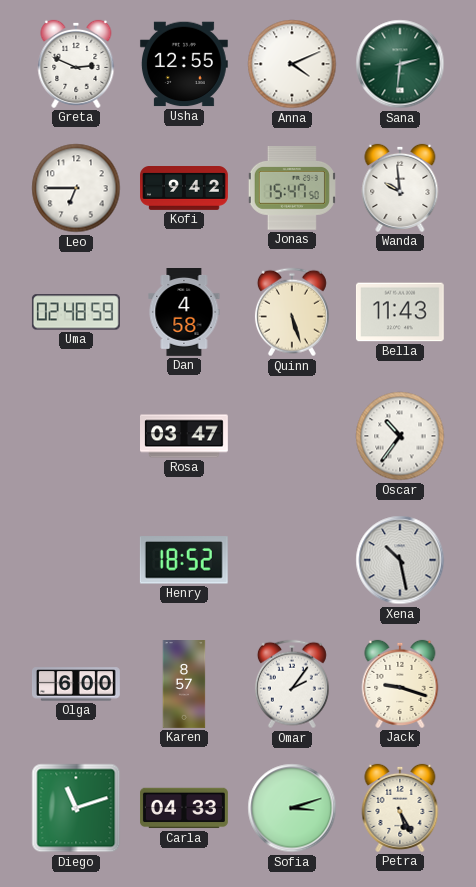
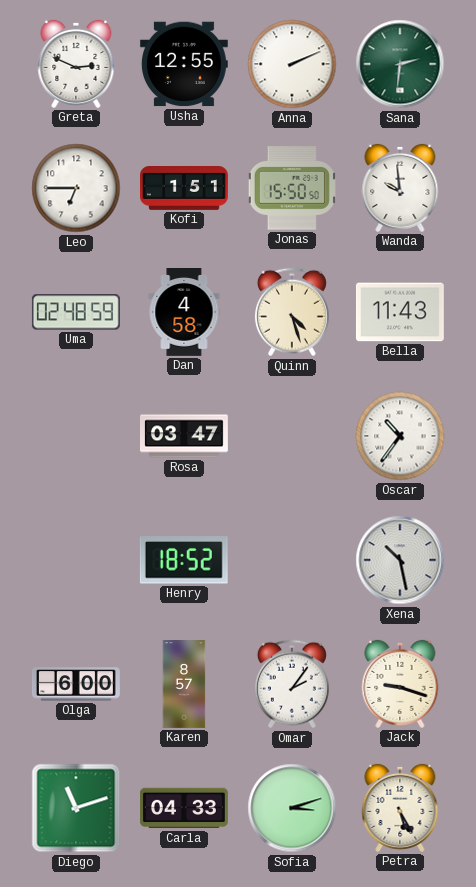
Anna: 4:11 -> 2:11 (292, 64)
Kofi: 9:42 -> 1:51 (185, 189)
Jonas: 15:47 -> 15:50 (292, 189)
Quinn: 5:27 -> 4:27 (292, 312)
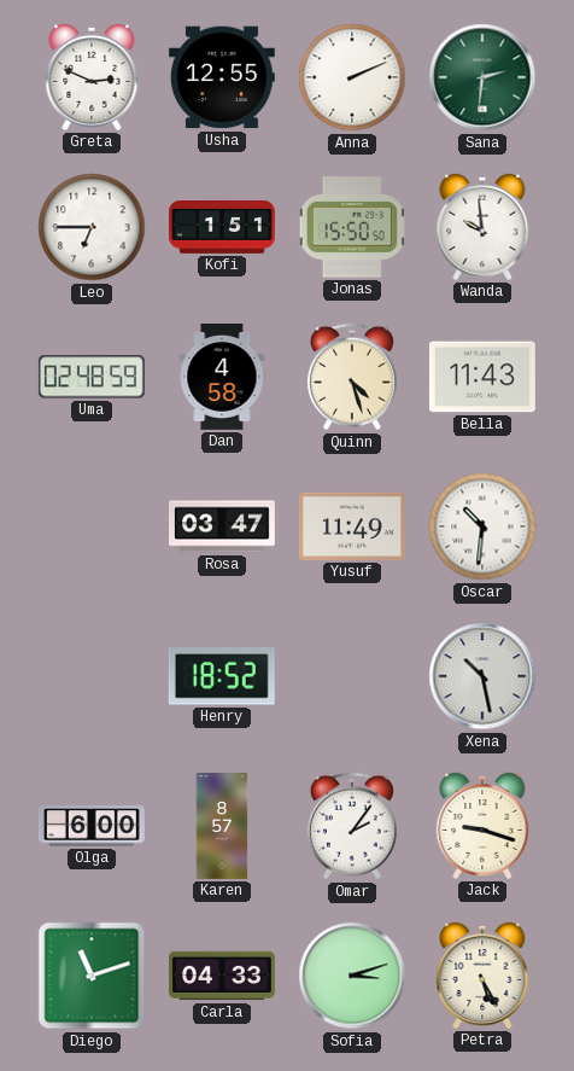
Yusuf: none -> 11:49 (352, 526)
Oscar: 10:36 -> 10:31 (482, 526)
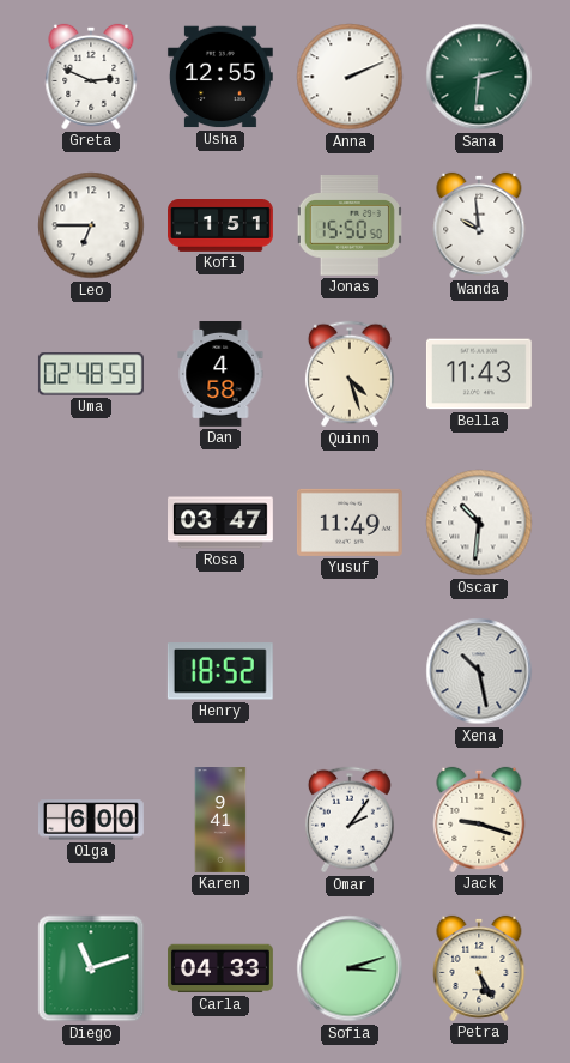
Karen: 8:57 -> 9:41 (220, 821)
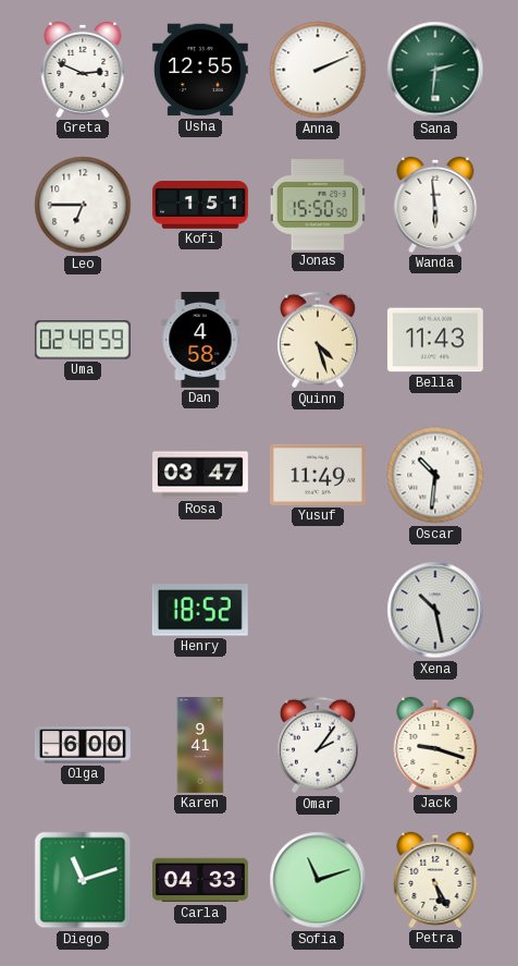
Wanda: 9:59 -> 5:59 (435, 205)
Sofia: 3:12 -> 11:12 (318, 880)
